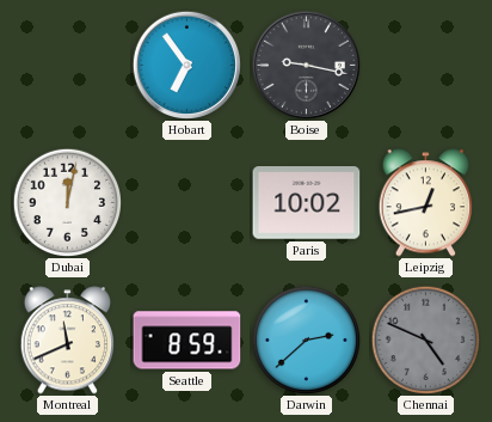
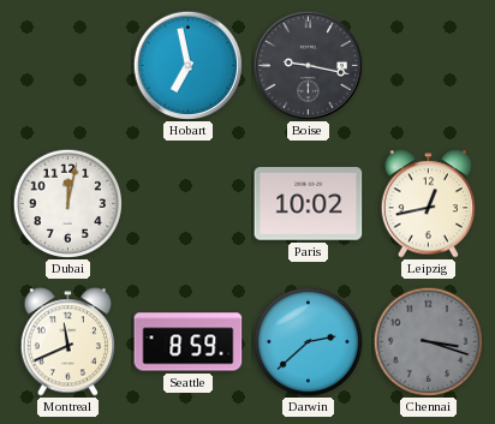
Hobart: 6:54 -> 6:58 (187, 65)
Chennai: 4:49 -> 3:18 (428, 341)
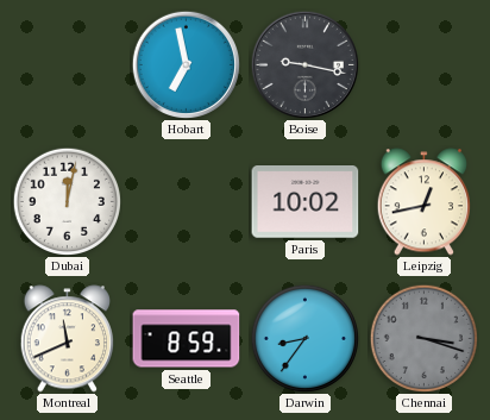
Darwin: 2:38 -> 8:36 (304, 338)
